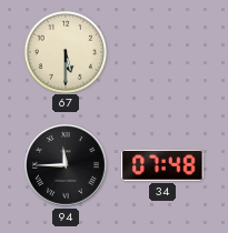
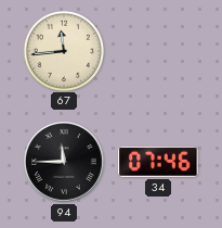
67: 5:30 -> 11:44 (63, 50)
34: 07:48 -> 07:46 (158, 162)
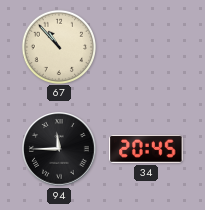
67: 11:44 -> 10:53 (58, 46)
34: 07:46 -> 20:45 (146, 149)
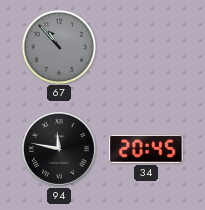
67 dial: cream -> grey (58, 46)
94: 11:45 -> 11:47 (60, 150)
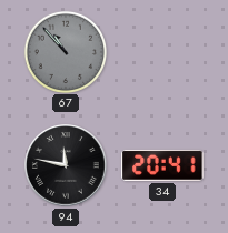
34: 20:45 -> 20:41 (162, 165)
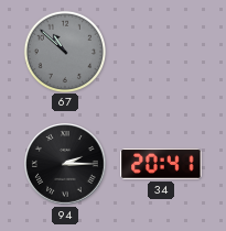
67: 10:53 -> 10:52 (64, 51)
94: 11:47 -> 2:15 (66, 165)
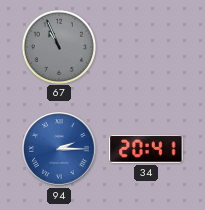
67: 10:52 -> 10:56 (58, 46)
94 dial: black -> blue (60, 150)
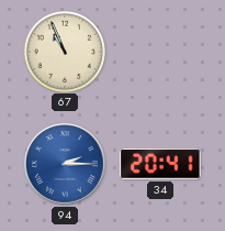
67 dial: grey -> cream (64, 51)
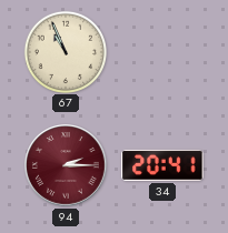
94 dial: blue -> burgundy (67, 166)
